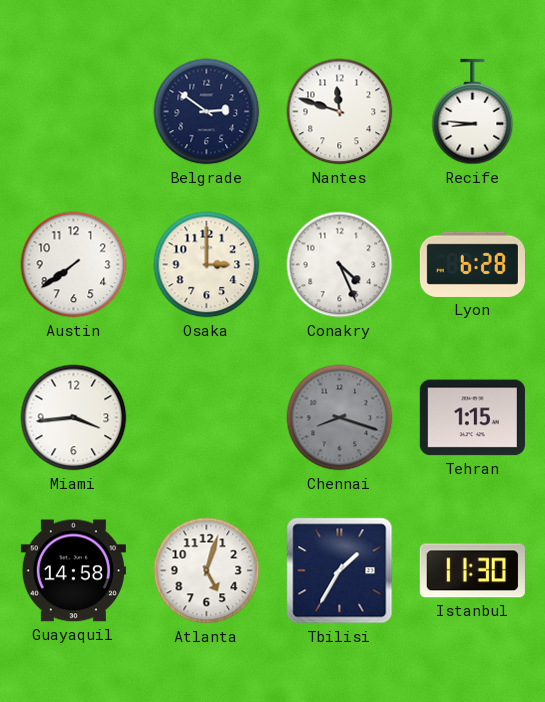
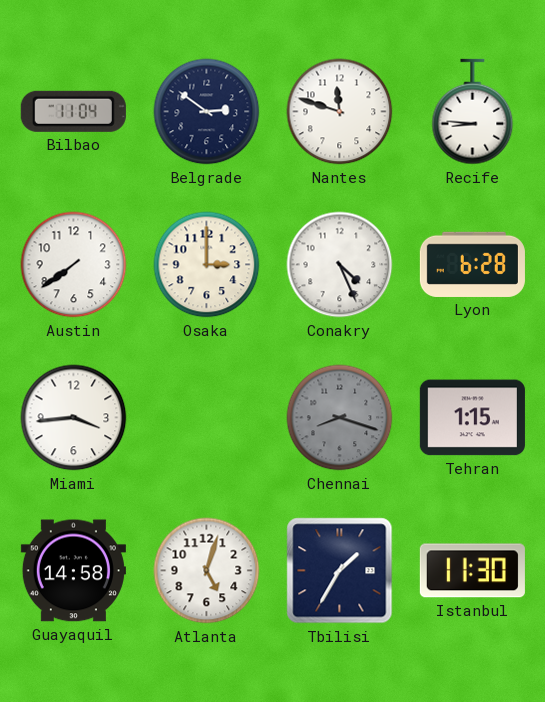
Bilbao: none -> 11:04 (73, 111)
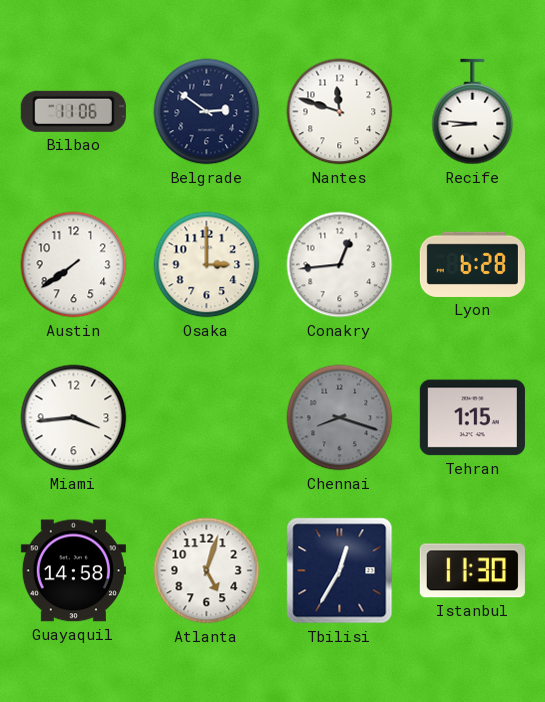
Bilbao: 11:04 -> 11:06 (73, 111)
Conakry: 4:26 -> 12:44 (340, 265)
Tbilisi: 1:35 -> 12:35 (340, 571)
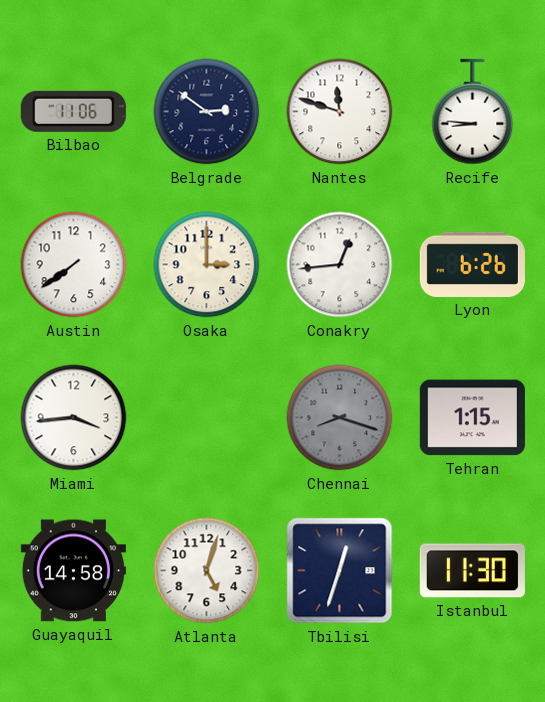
Lyon: 6:28 -> 6:26 (472, 264)
Tbilisi: 12:35 -> 12:33 (340, 571)
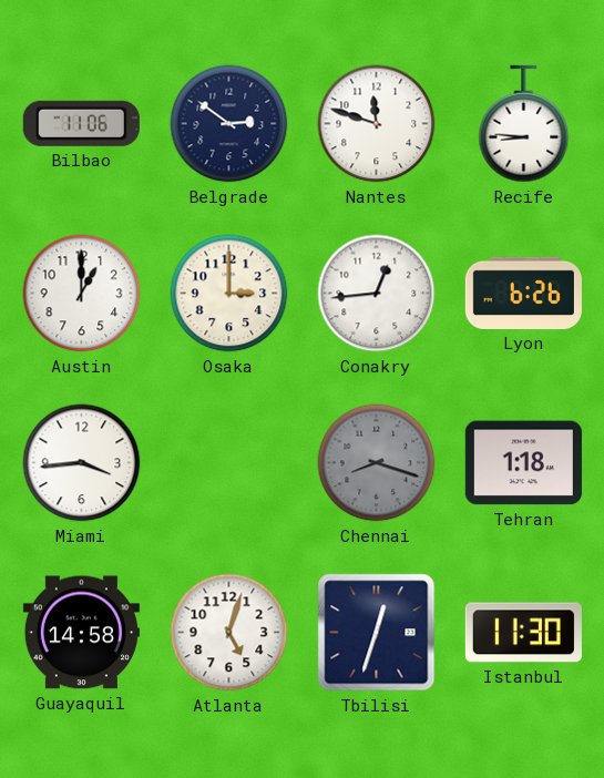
Austin: 7:39 -> 1:00 (82, 294)
Tehran: 1:15 -> 1:18 (523, 463)
